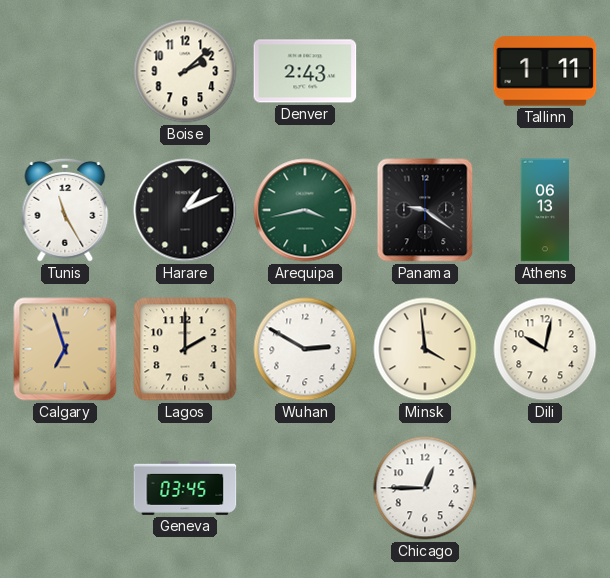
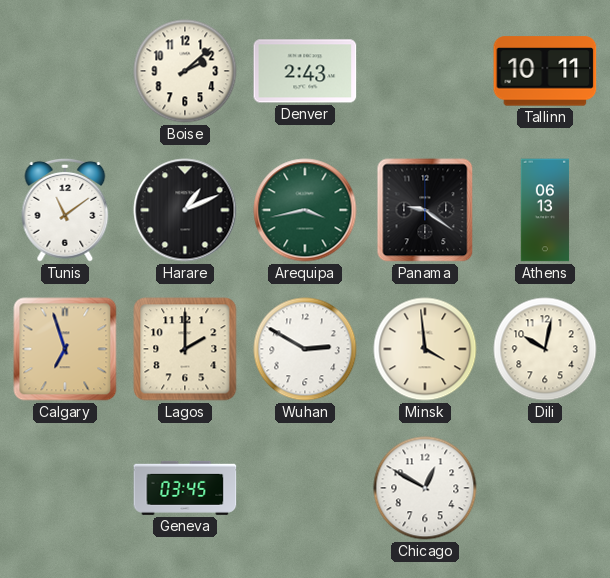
Tallinn: 1:11 -> 10:11 (545, 71)
Tunis: 11:25 -> 11:09 (65, 210)
Chicago: 12:45 -> 12:50 (425, 488)
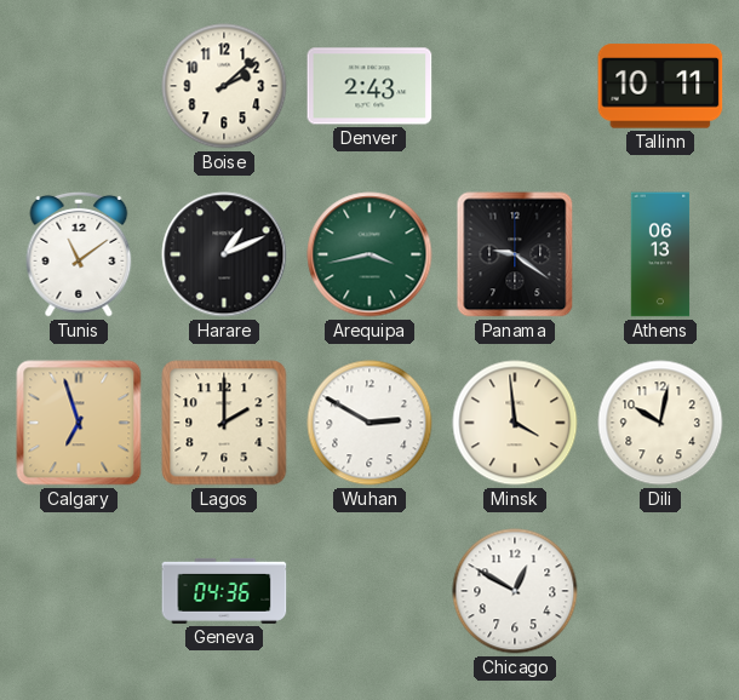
Geneva: 03:45 -> 04:36 (224, 591)
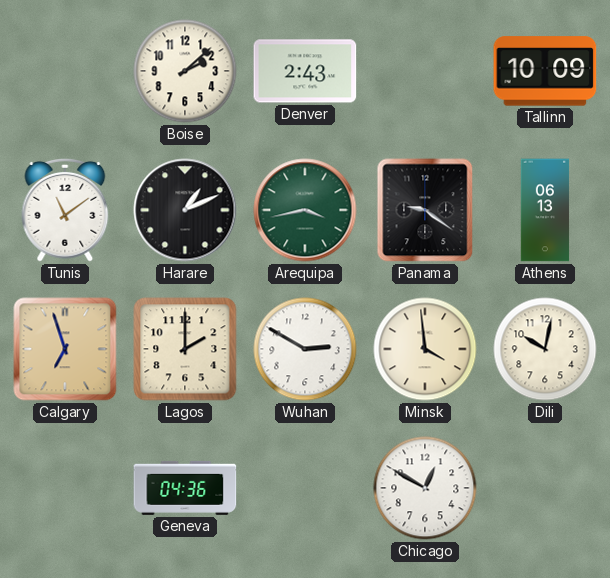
Tallinn: 10:11 -> 10:09 (545, 71)
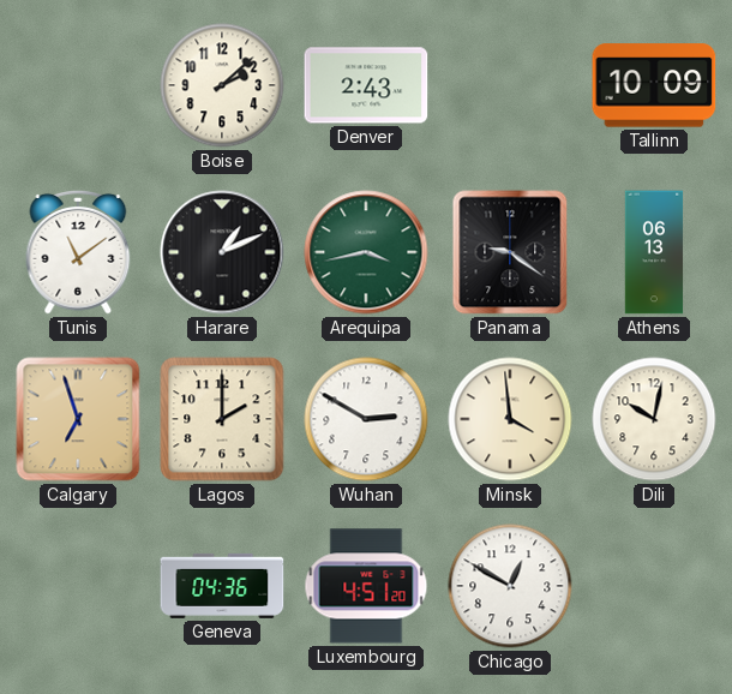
Luxembourg: none -> 4:51 (366, 586)
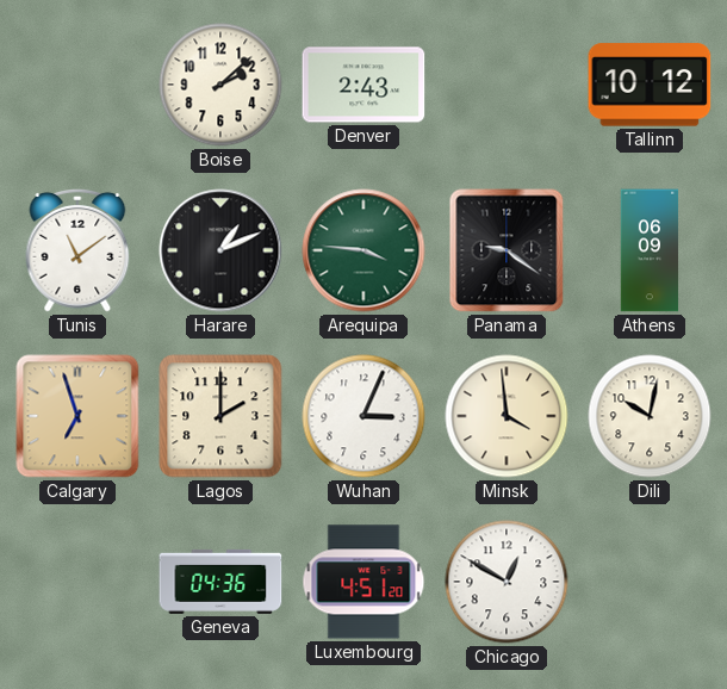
Tallinn: 10:09 -> 10:12 (650, 85)
Arequipa: 3:43 -> 3:46 (363, 250)
Athens: 06:13 -> 06:09 (650, 250)
Wuhan: 2:50 -> 3:04 (363, 416)
